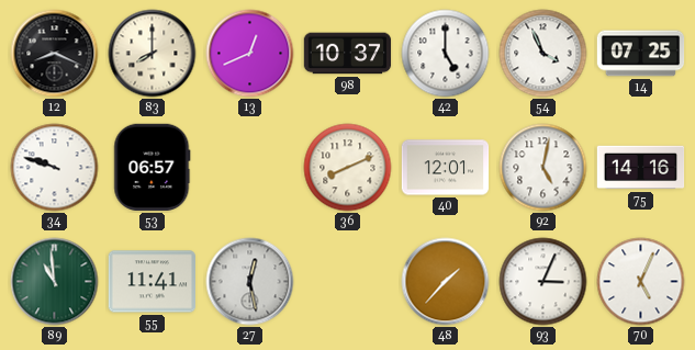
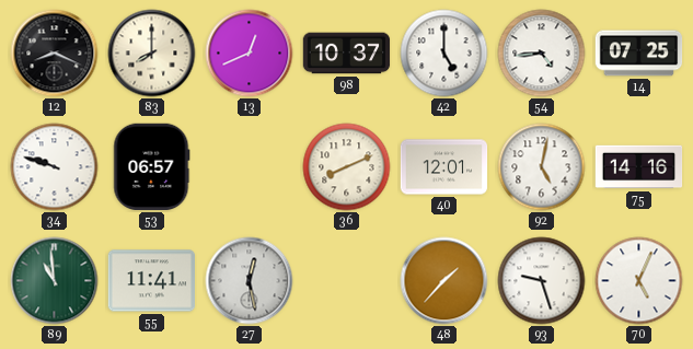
54: 3:56 -> 4:44 (542, 54)
93: 3:04 -> 9:27 (542, 281)
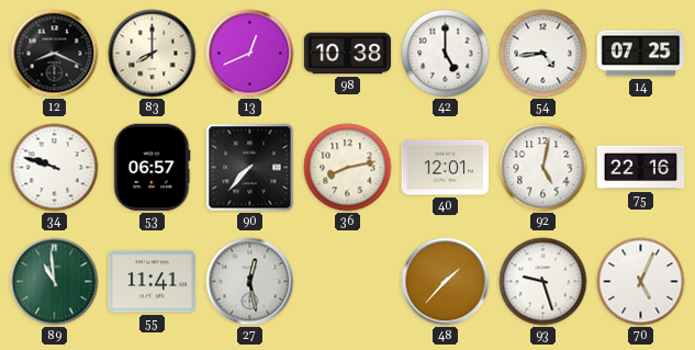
98: 10:37 -> 10:38 (348, 54)
90: none -> 7:37 (250, 168)
36: 8:11 -> 8:13 (348, 168)
75: 14:16 -> 22:16 (641, 168)
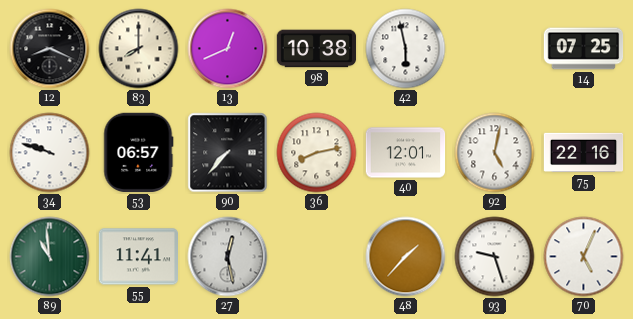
42: 5:00 -> 5:58 (406, 49)
54: 4:44 -> none (543, 54)
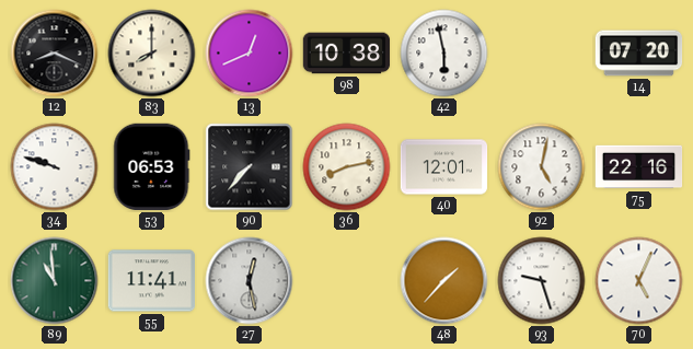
14: 07:25 -> 07:20 (639, 54)
53: 06:57 -> 06:53 (152, 167)
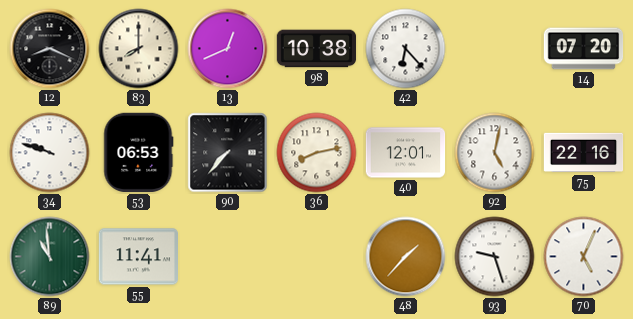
42: 5:58 -> 6:23 (406, 49)
27: 12:28 -> none (250, 281)
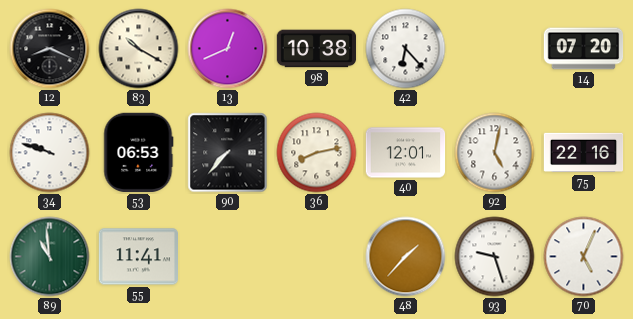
83: 8:00 -> 10:20 (139, 49)
